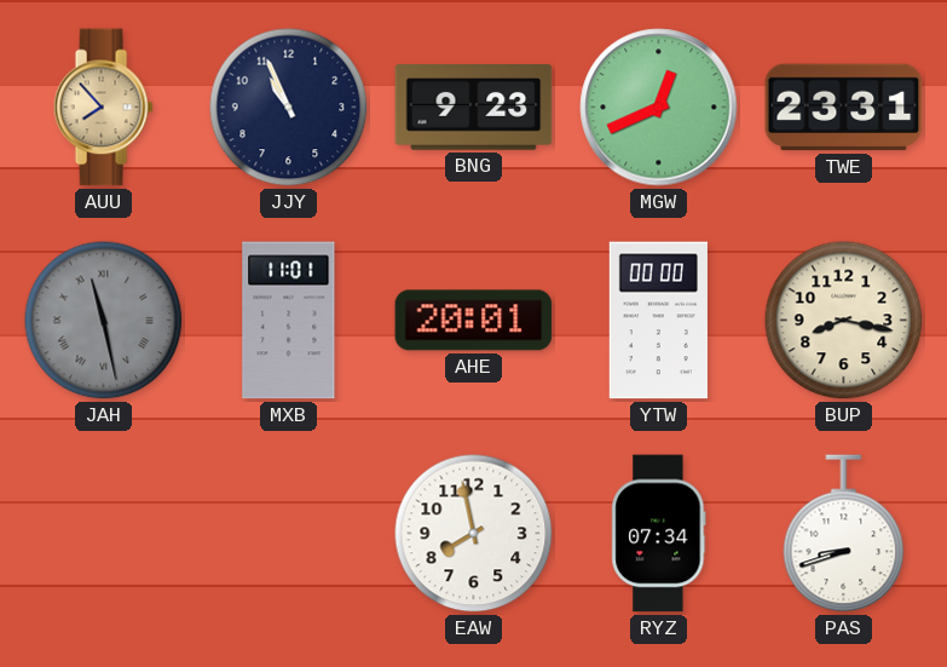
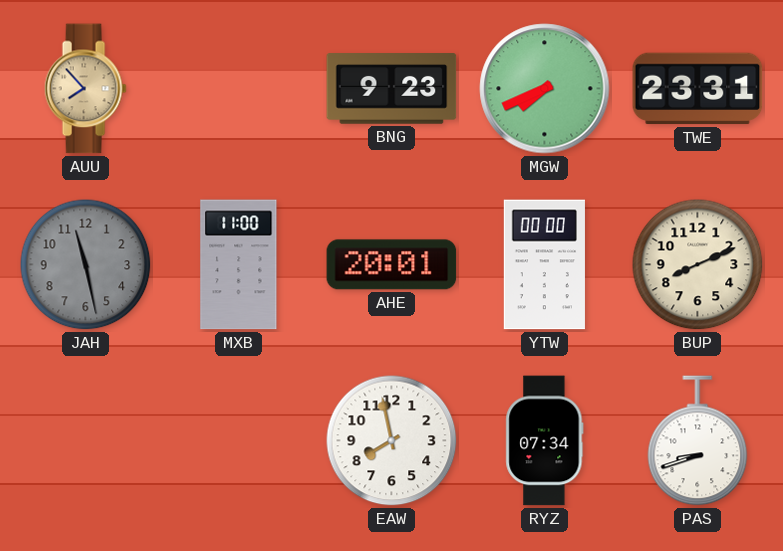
JJY: 10:56 -> none (289, 108)
MGW: 12:41 -> 7:41 (545, 89)
JAH numerals: Roman -> Arabic (86, 265)
MXB: 11:01 -> 11:00 (239, 265)
BUP: 8:17 -> 8:11 (698, 265)
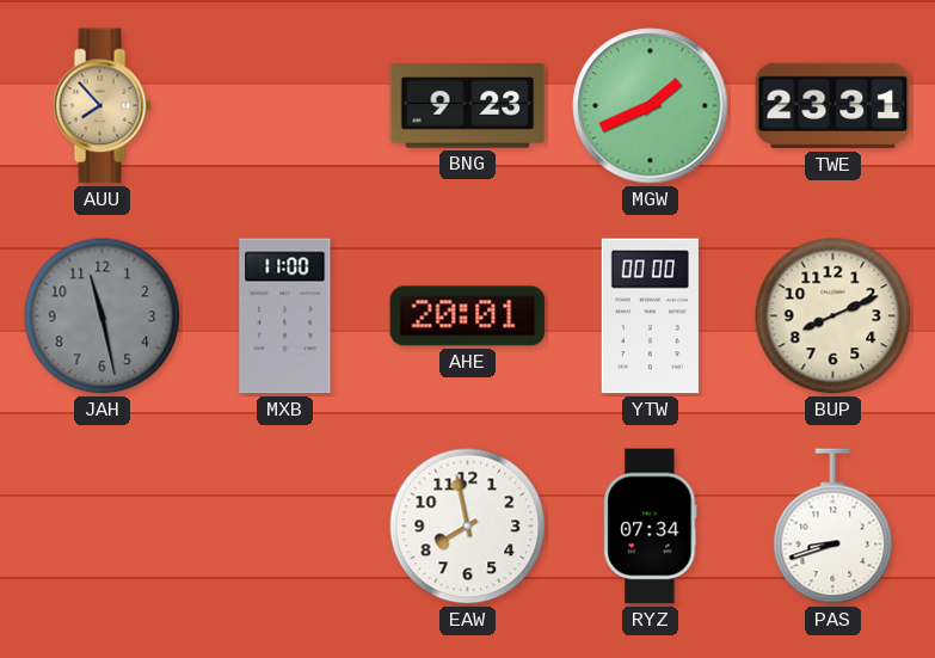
MGW: 7:41 -> 1:41 (651, 106)
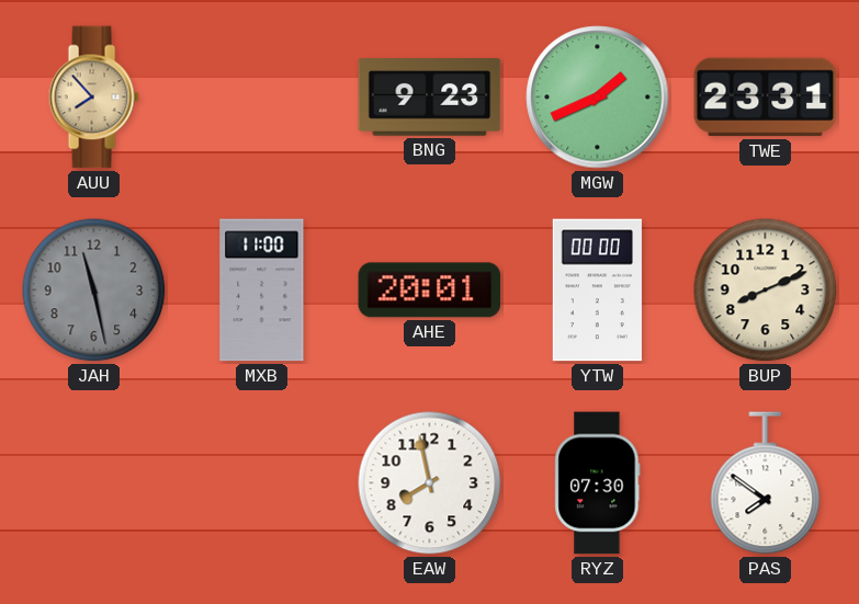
RYZ: 07:34 -> 07:30 (598, 483)
PAS: 8:42 -> 7:51 (766, 483)
